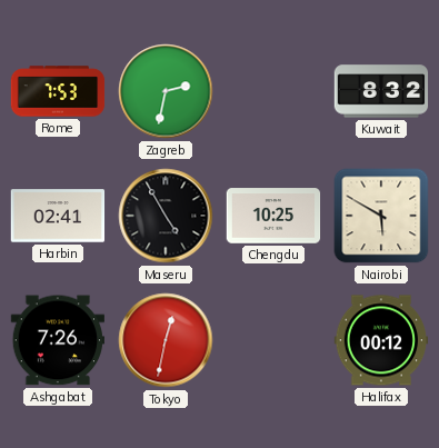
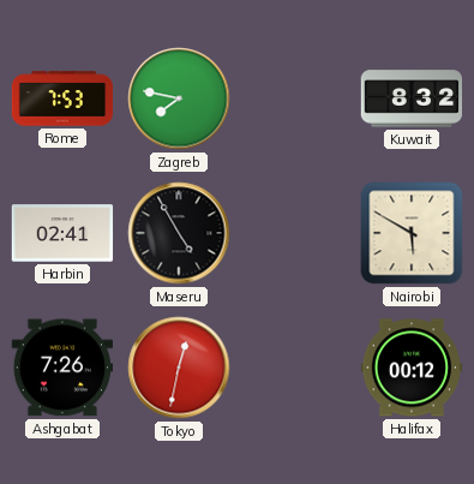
Zagreb: 2:32 -> 7:47 (179, 98)
Chengdu: 10:25 -> none (273, 216)
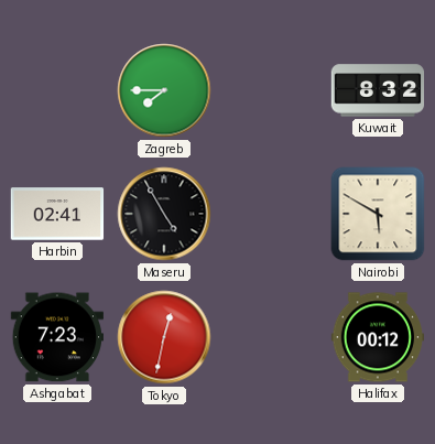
Rome: 7:53 -> none (62, 98)
Zagreb: 7:47 -> 7:45 (164, 90)
Ashgabat: 7:26 -> 7:23 (56, 337)
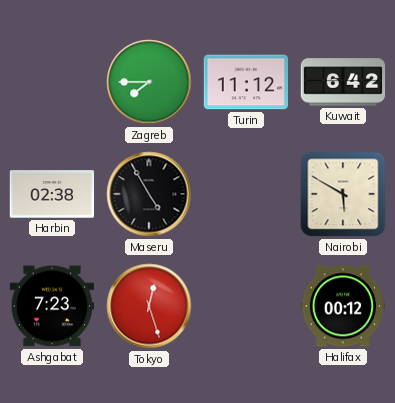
Turin: none -> 11:12 (246, 82)
Kuwait: 8:32 -> 6:42 (343, 82)
Harbin: 02:41 -> 02:38 (52, 194)
Tokyo: 12:32 -> 12:27 (149, 306)
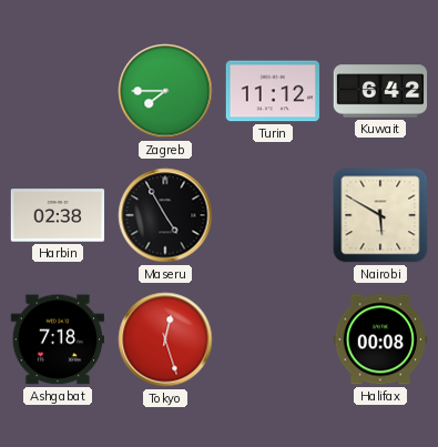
Ashgabat: 7:23 -> 7:18 (57, 339)
Halifax: 00:12 -> 00:08 (380, 339)
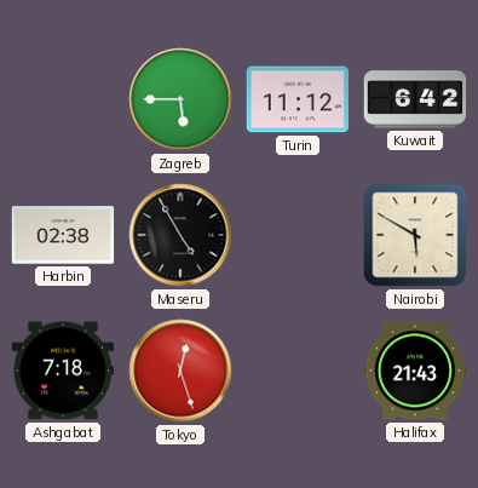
Zagreb: 7:45 -> 5:45 (180, 99)
Halifax: 00:08 -> 21:43 (415, 371)
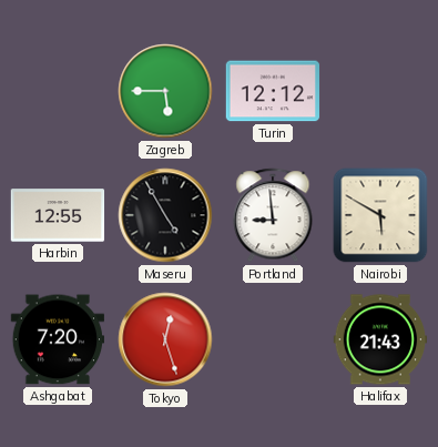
Turin: 11:12 -> 12:12 (273, 91)
Kuwait: 6:42 -> none (415, 99)
Harbin: 02:38 -> 12:55 (58, 215)
Portland: none -> 8:59 (273, 215)
Ashgabat: 7:18 -> 7:20 (57, 339)
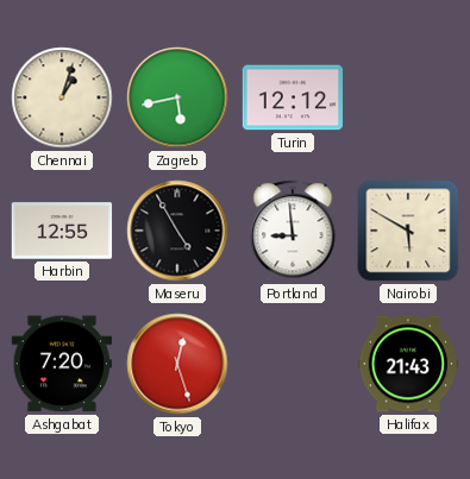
Chennai: none -> 1:03 (62, 97)
Zagreb: 5:45 -> 5:43 (177, 97)
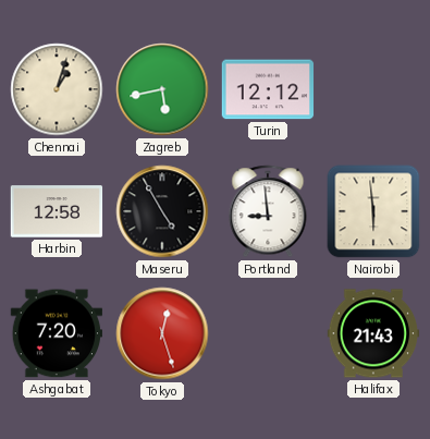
Harbin: 12:55 -> 12:58 (57, 211)
Nairobi: 5:50 -> 5:59 (373, 211)
